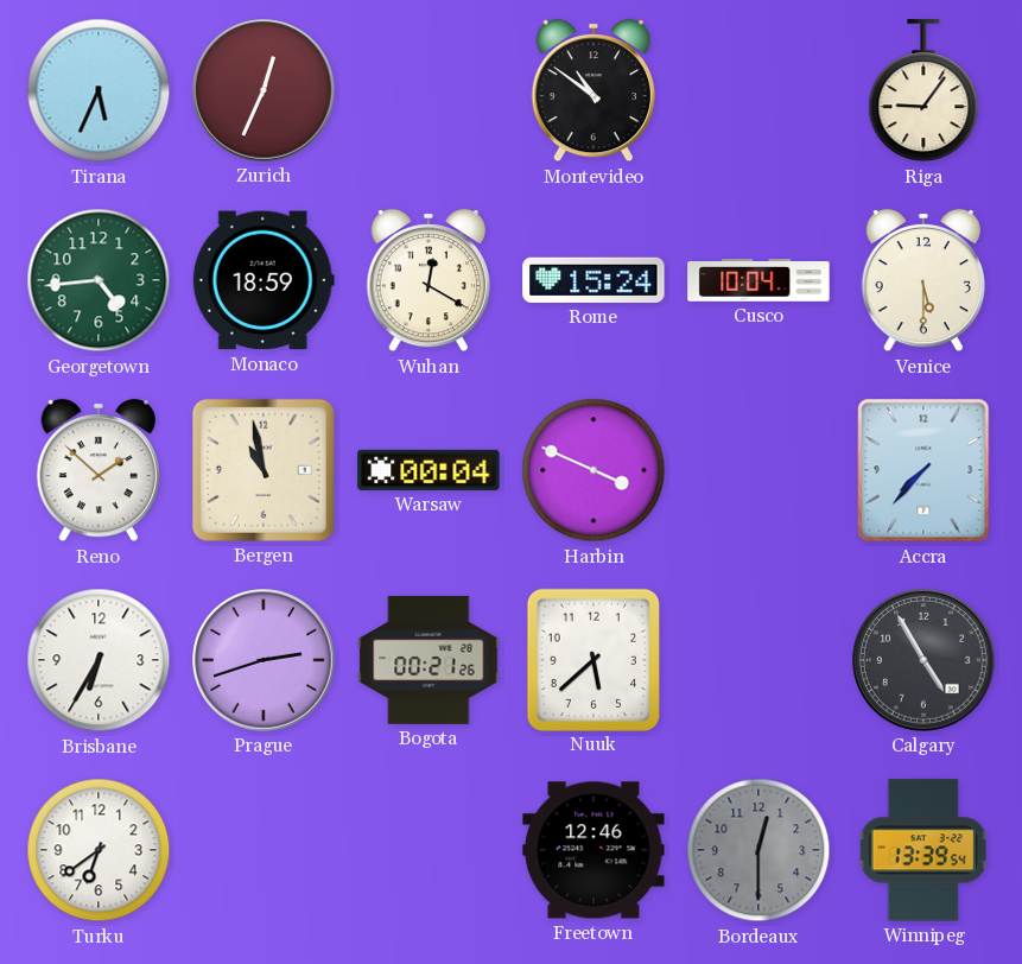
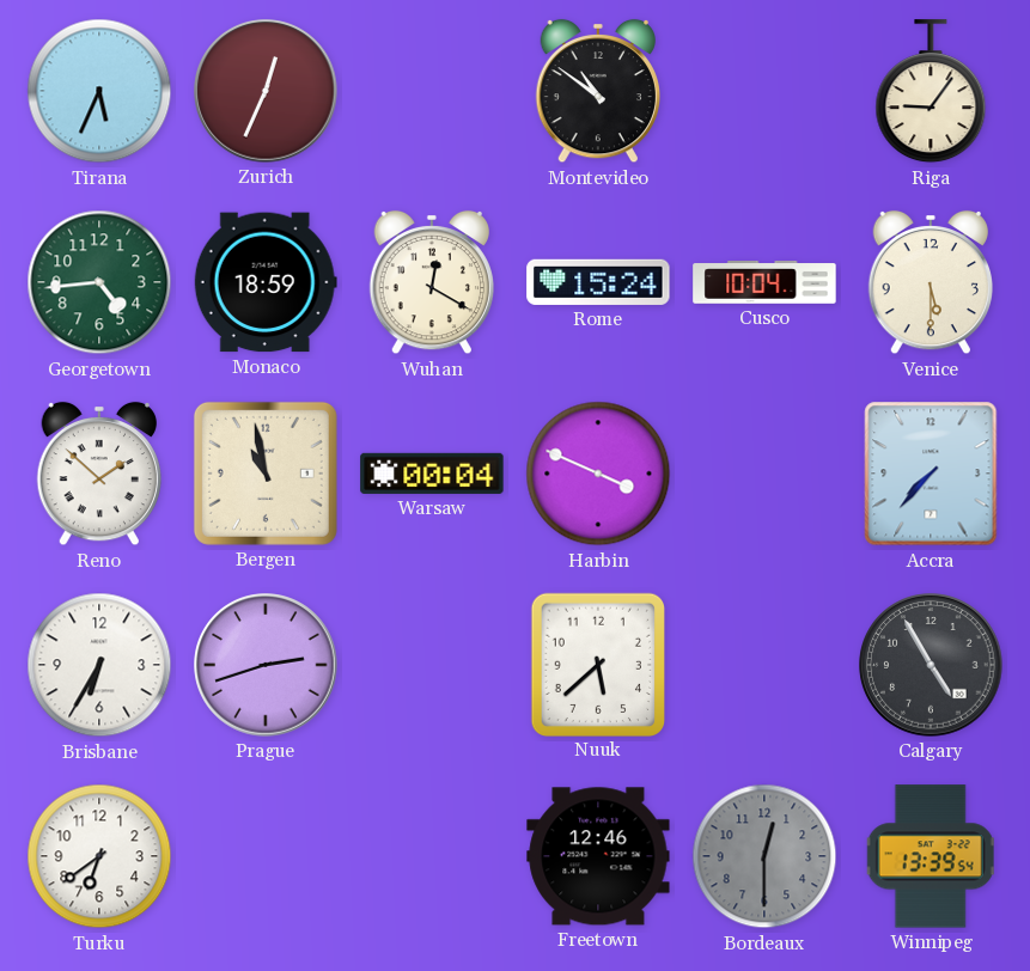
Bogota: 00:21 -> none (429, 660)
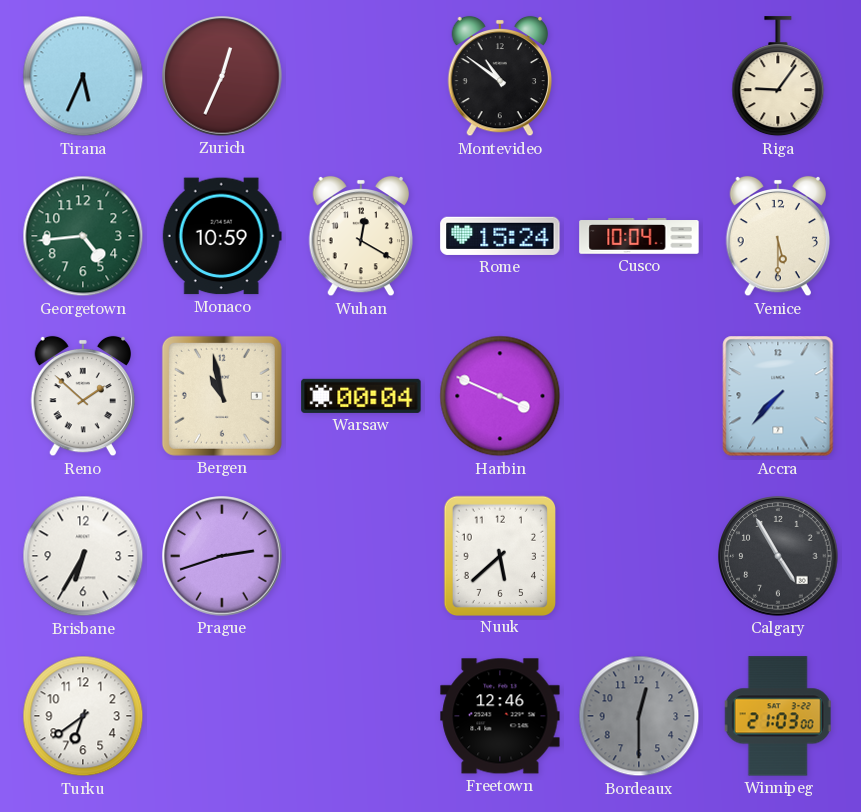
Monaco: 18:59 -> 10:59 (222, 236)
Winnipeg: 13:39 -> 21:03 (778, 716)
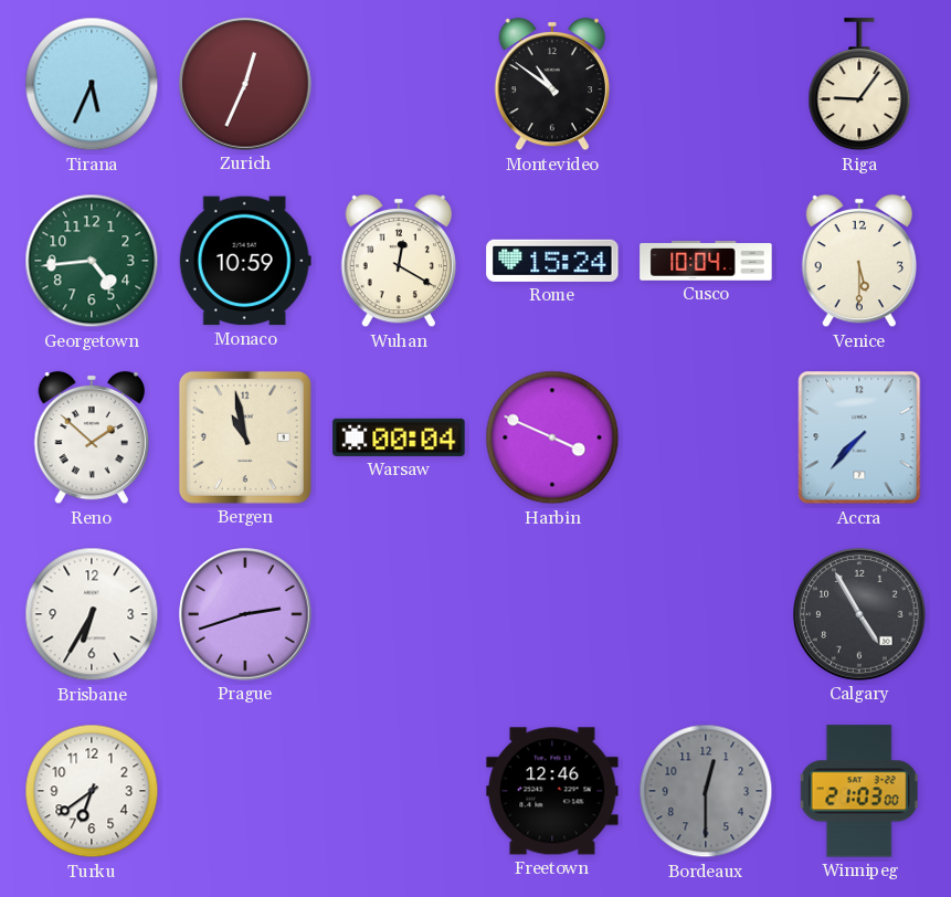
Nuuk: 5:38 -> none (499, 555)
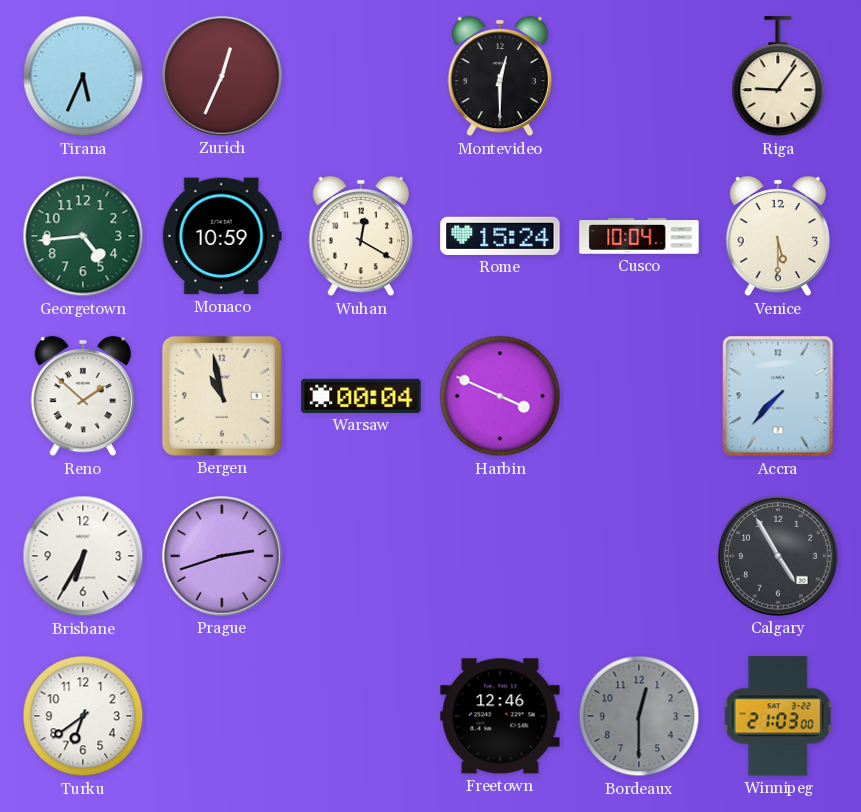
Montevideo: 10:51 -> 12:30 (499, 76)
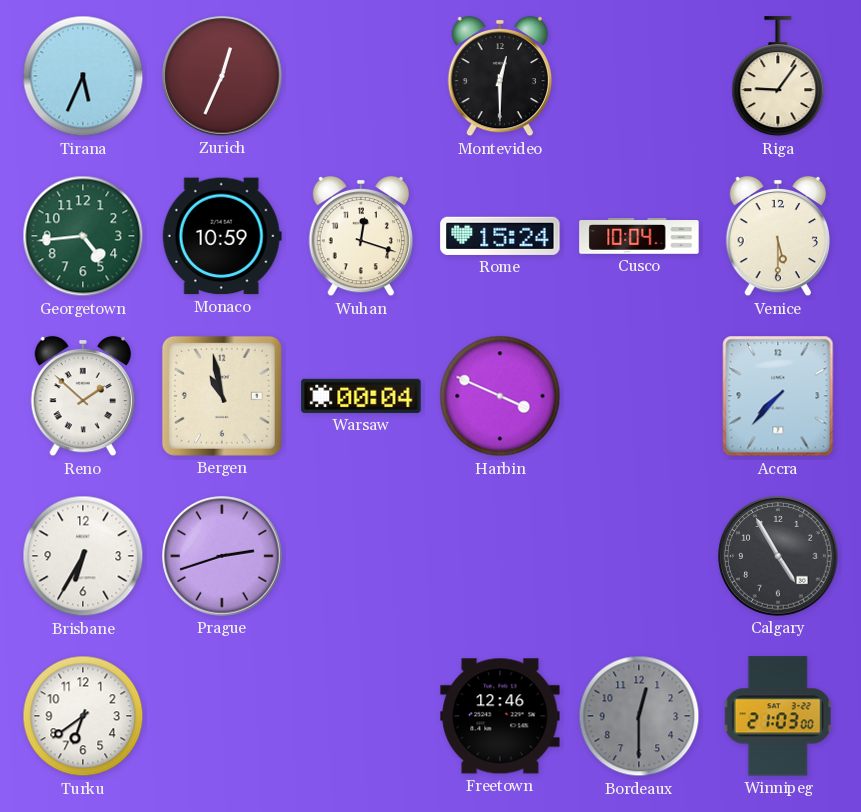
Wuhan: 12:20 -> 12:18 (360, 236)
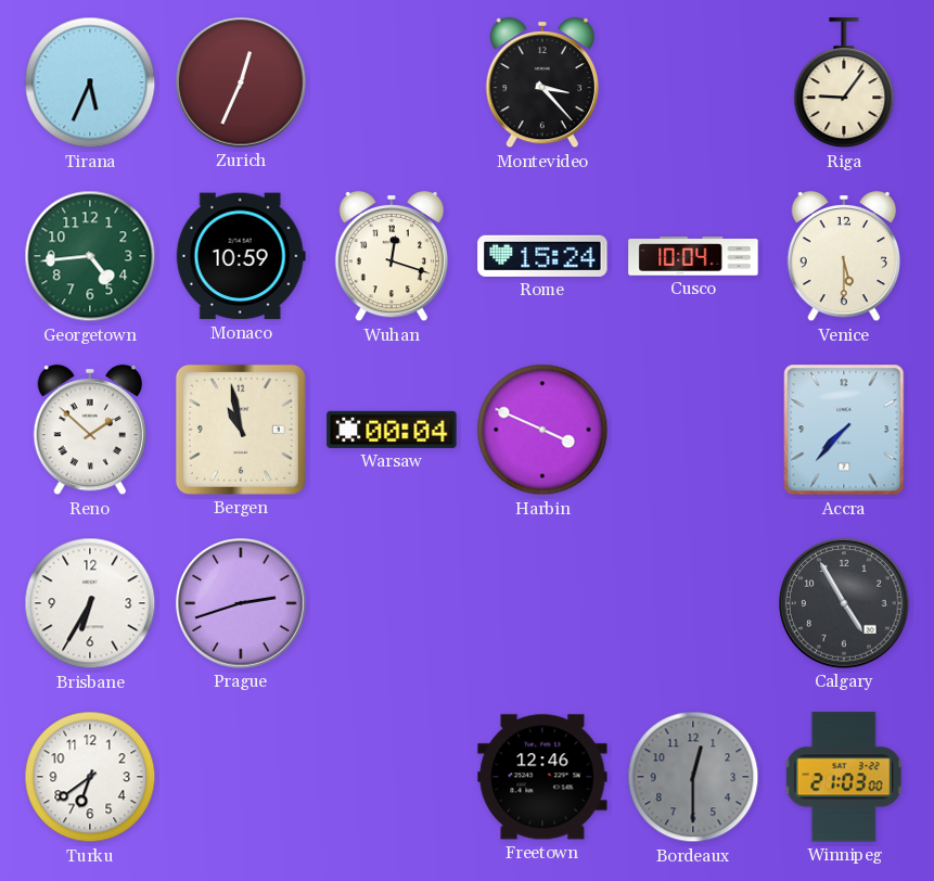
Montevideo: 12:30 -> 3:23 (541, 82)
